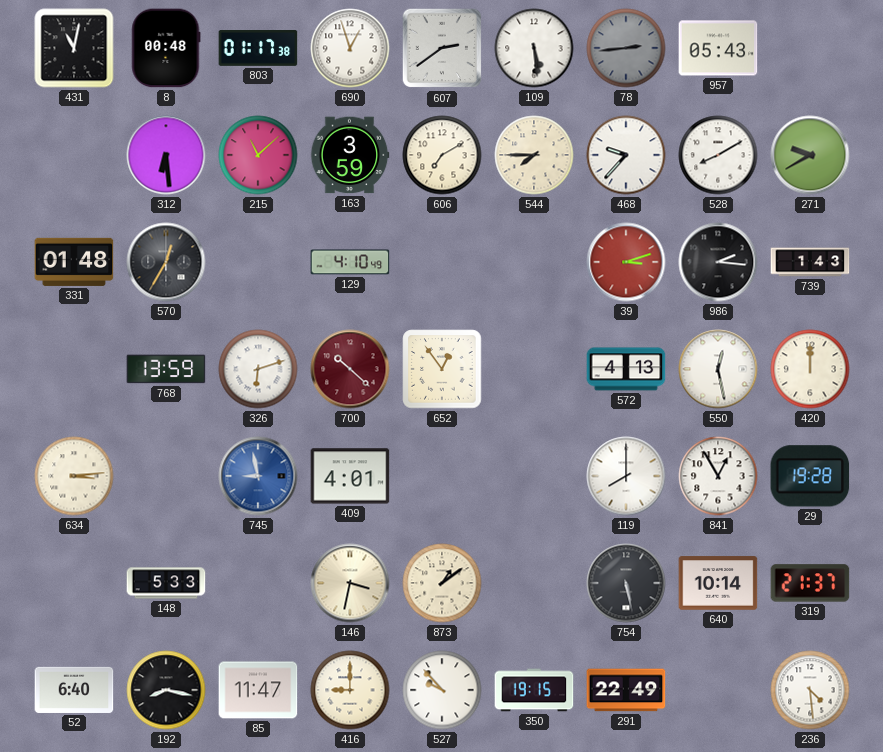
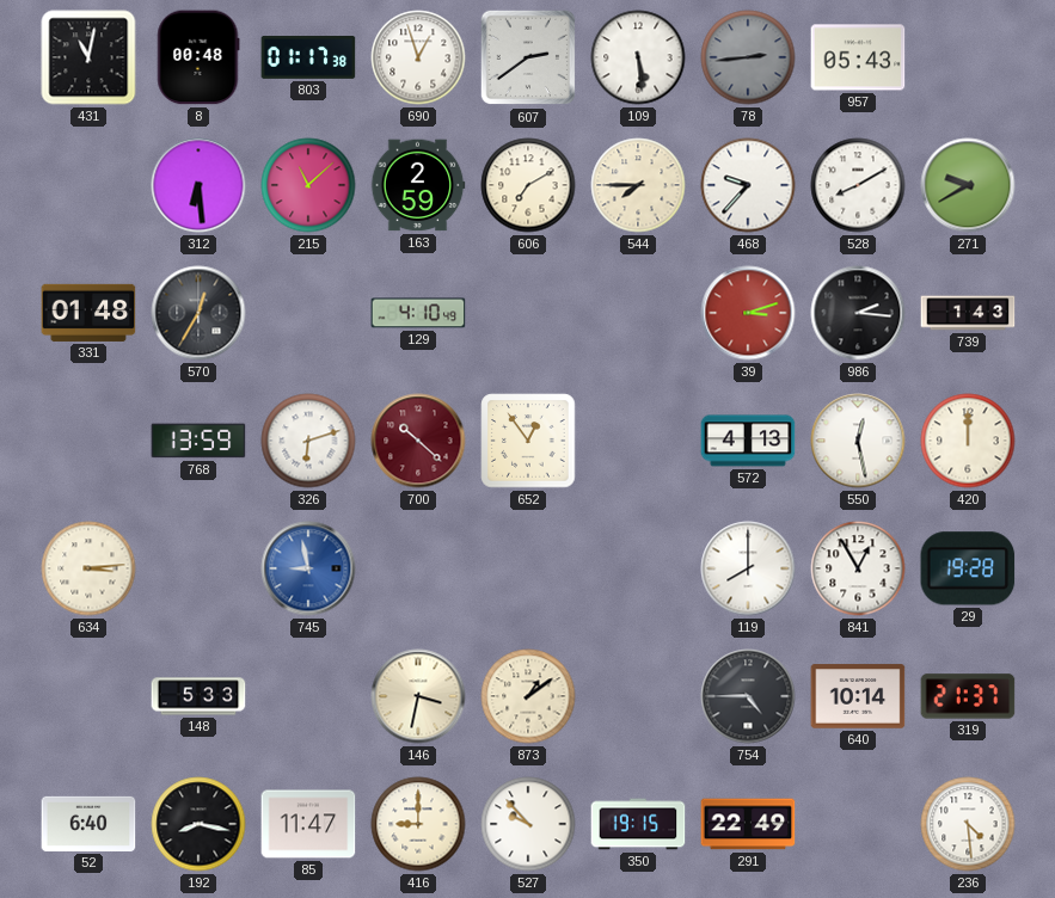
163: 3:59 -> 2:59 (418, 185)
409: 4:01 -> none (350, 476)
754: 5:28 -> 4:45 (748, 696)
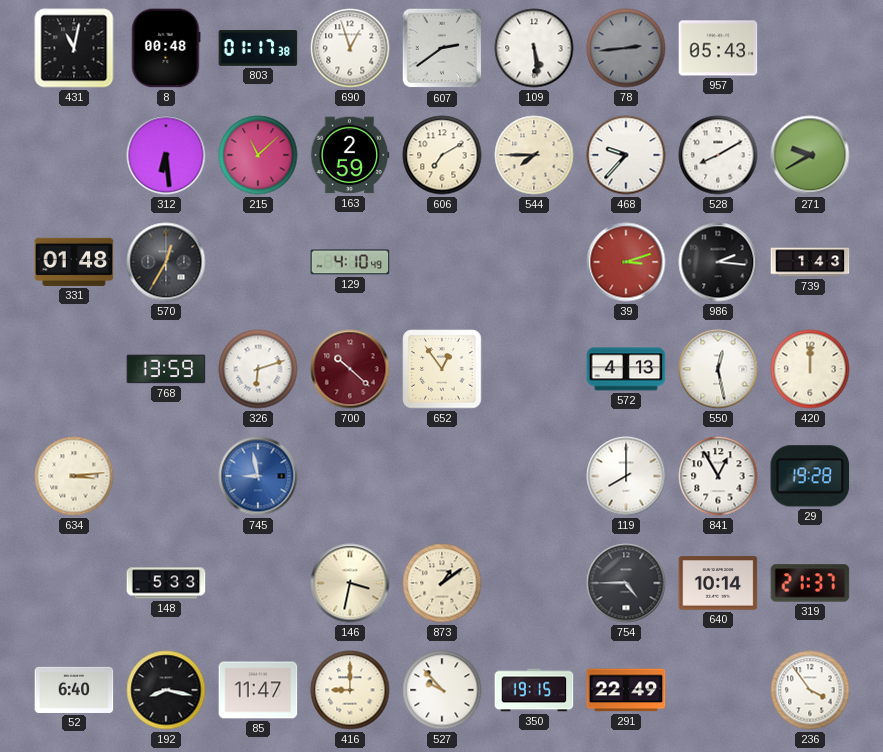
236: 4:29 -> 3:54 (810, 690)
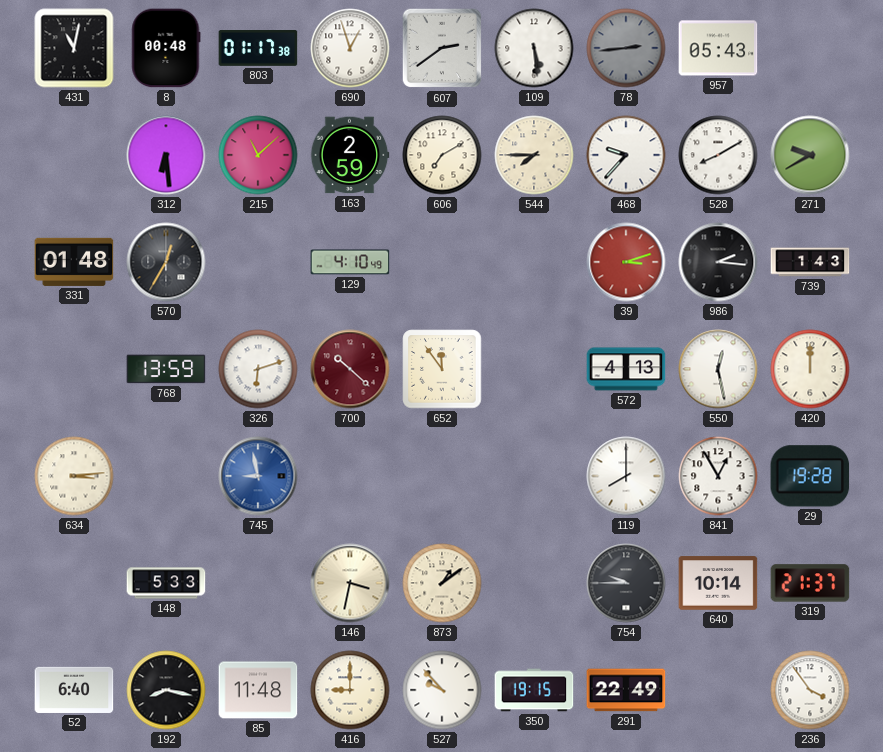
652: 12:54 -> 11:54 (442, 369)
754: 4:45 -> 9:45 (626, 583)
85: 11:47 -> 11:48 (258, 690)
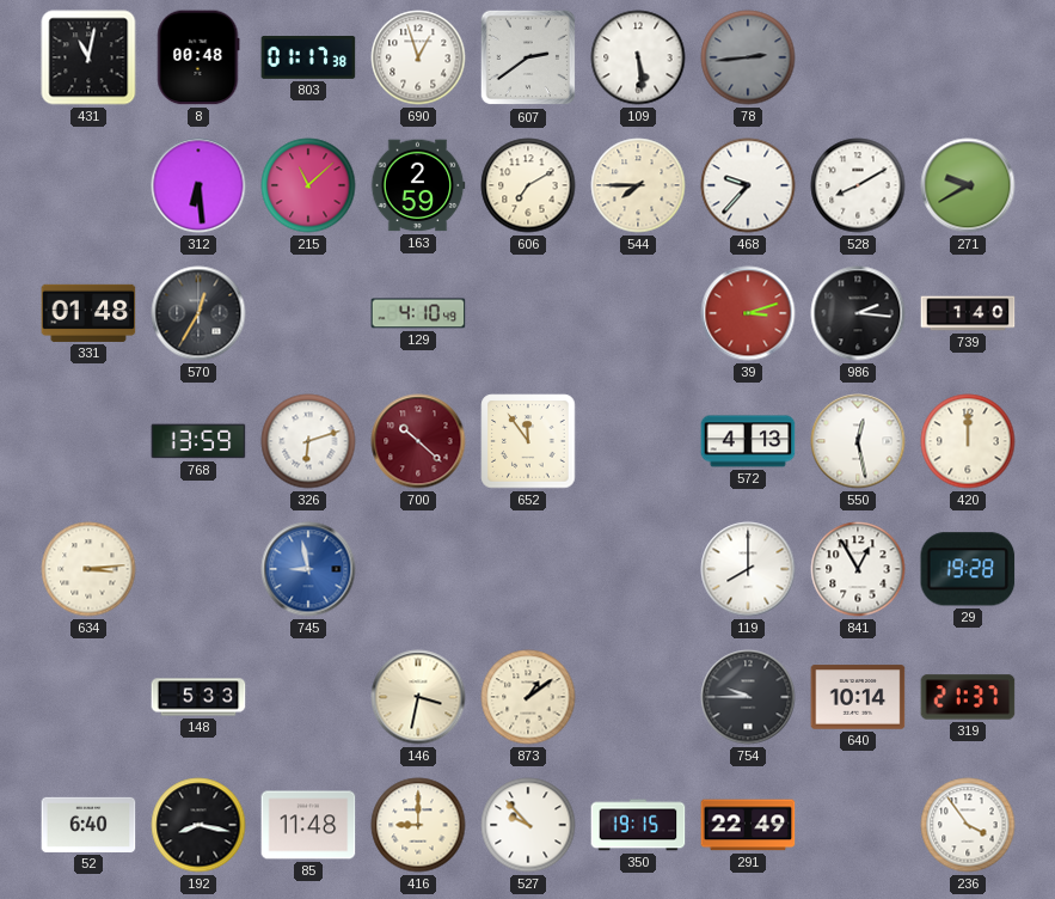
957: 05:43 -> none (718, 48)
739: 1:43 -> 1:40 (968, 313)
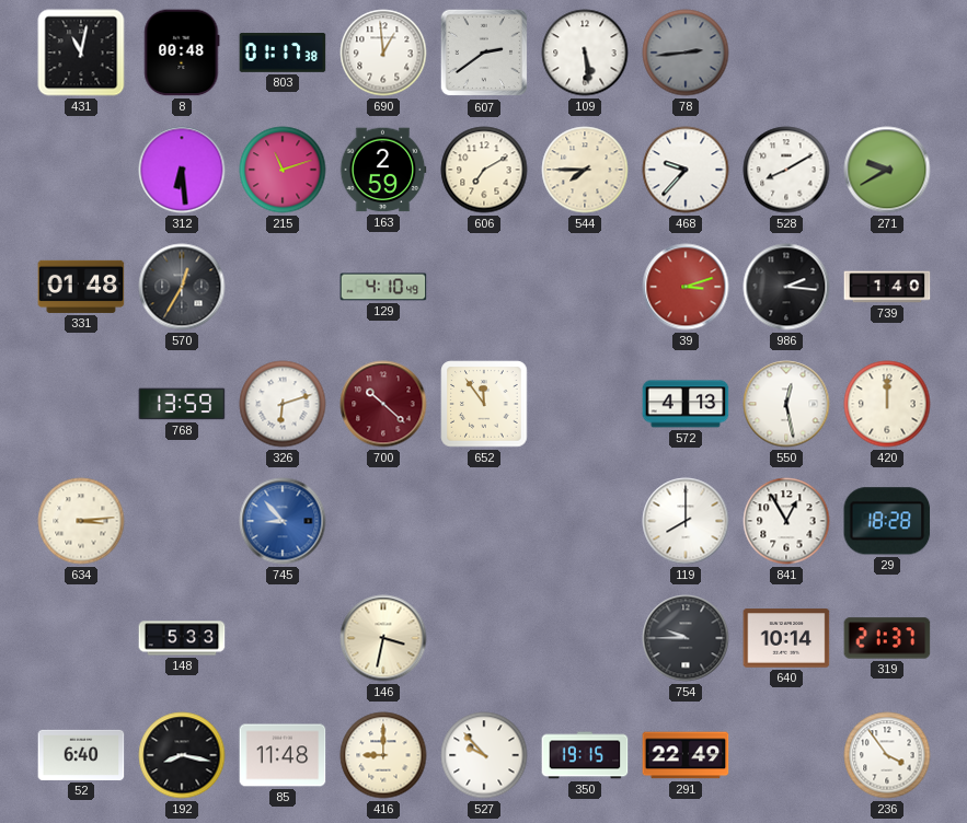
690: 12:57 -> 12:59 (383, 53)
215: 11:08 -> 11:12 (283, 170)
745: 8:58 -> 8:53 (283, 521)
29: 19:28 -> 18:28 (887, 521)
873: 1:09 -> none (528, 697)
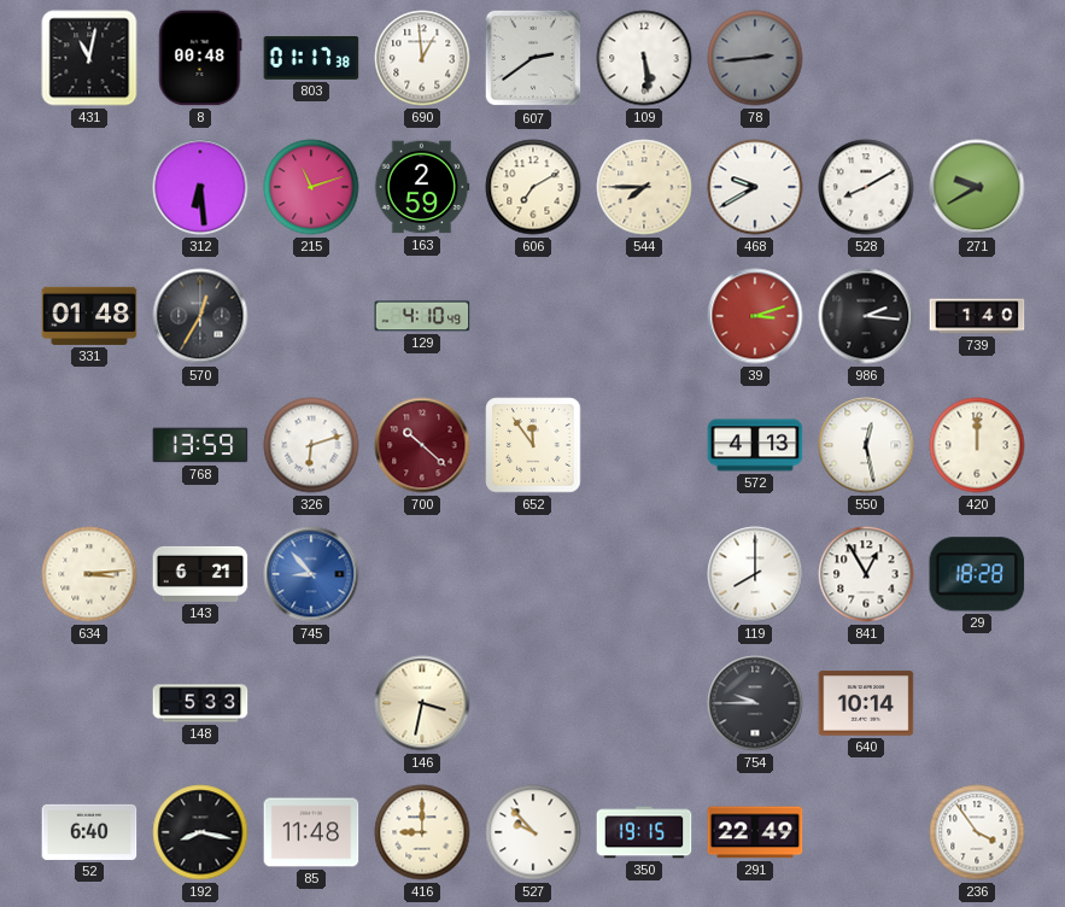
468: 9:37 -> 9:40 (755, 187)
143: none -> 6:21 (200, 574)
319: 21:37 -> none (887, 638)
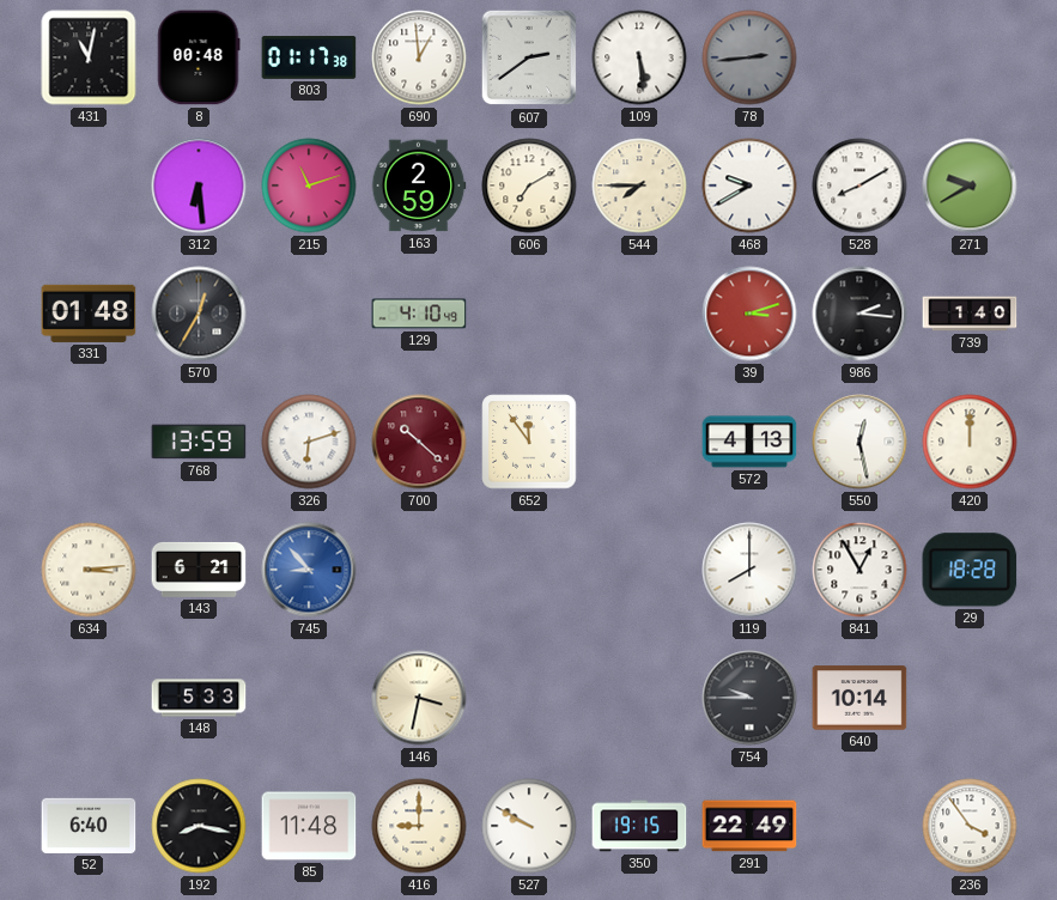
527: 9:53 -> 9:50 (529, 826)
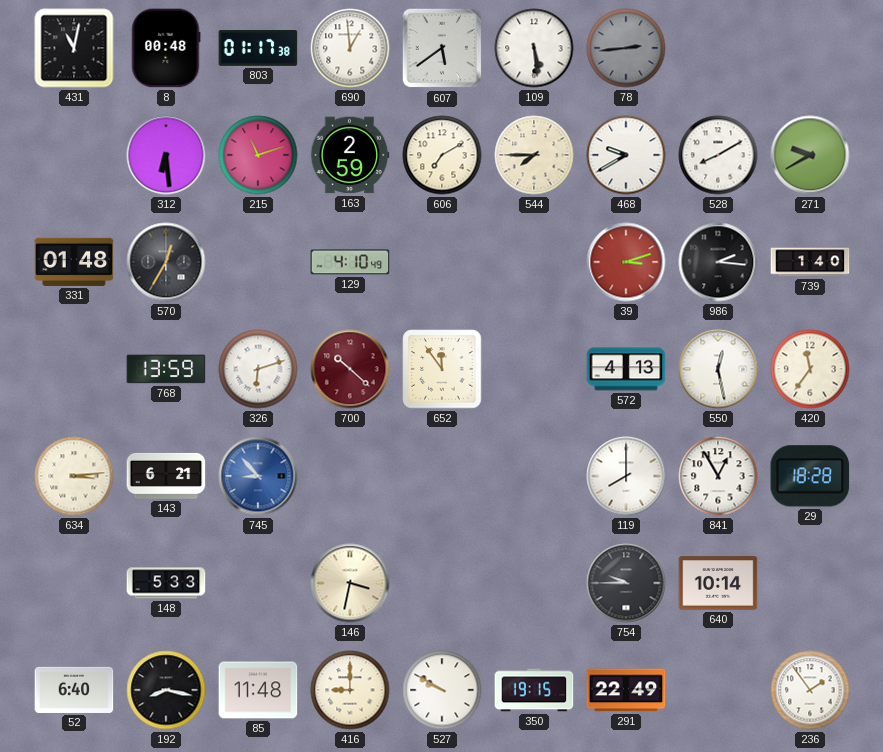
607: 2:39 -> 5:39 (442, 48)
420: 12:00 -> 11:36 (810, 369)
236: 3:54 -> 1:54 (810, 690)
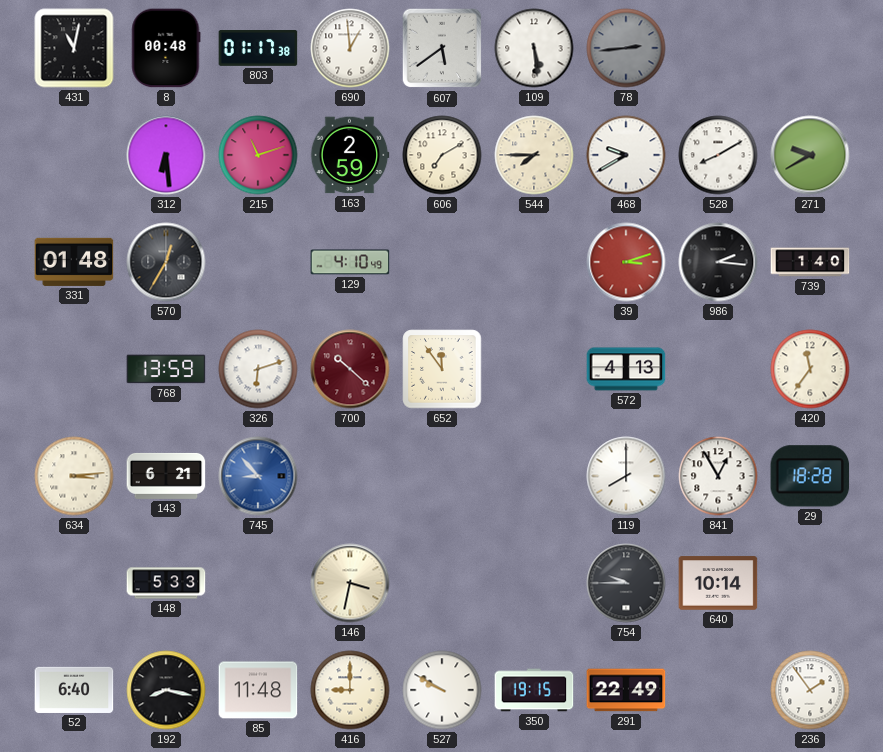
550: 12:28 -> none (718, 369)
